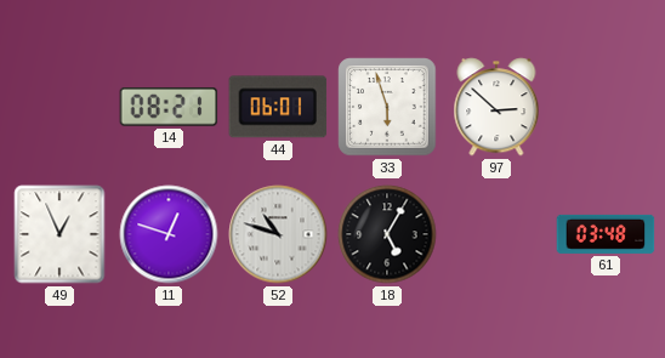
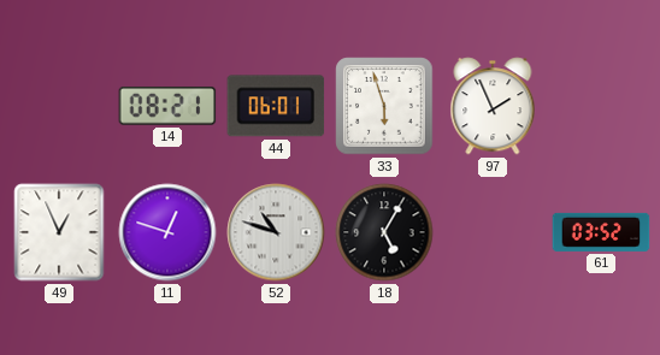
97: 2:52 -> 1:56 (493, 106)
61: 03:48 -> 03:52 (601, 232)
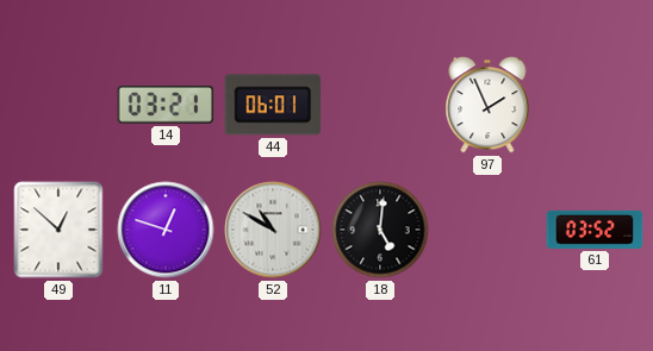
14: 08:21 -> 03:21 (166, 105)
33: 5:57 -> none (384, 106)
49: 12:56 -> 12:52 (58, 230)
52: 10:48 -> 10:50 (273, 230)
18: 5:05 -> 5:01 (380, 230)
